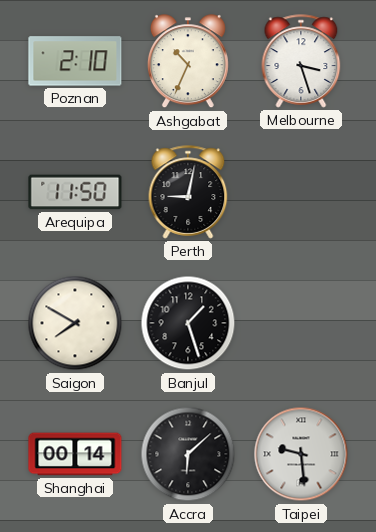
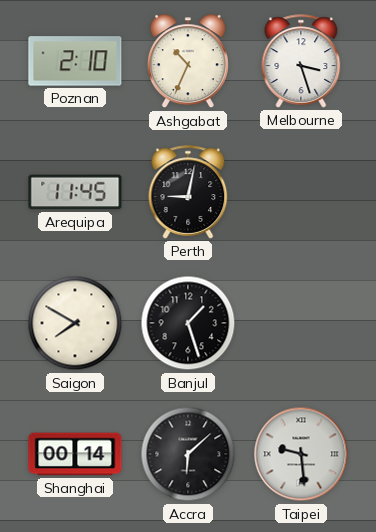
Arequipa: 11:50 -> 11:45 (75, 192)
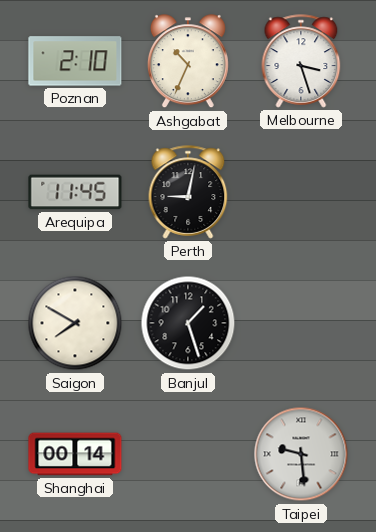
Accra: 6:08 -> none (188, 454)
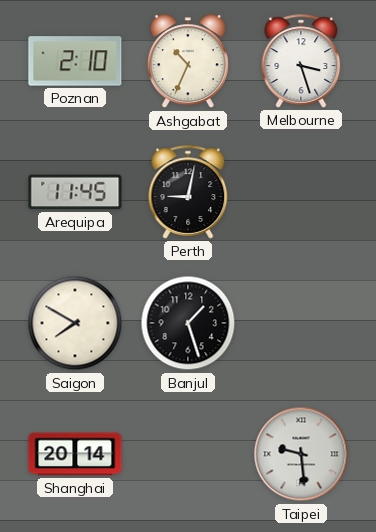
Shanghai: 00:14 -> 20:14 (75, 454)
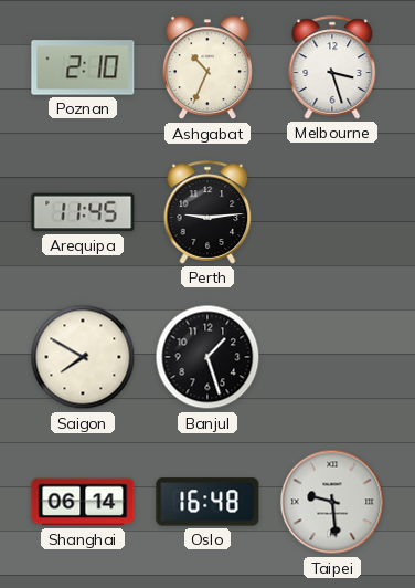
Perth: 9:02 -> 9:14 (208, 212)
Shanghai: 20:14 -> 06:14 (83, 502)
Oslo: none -> 16:48 (208, 502)
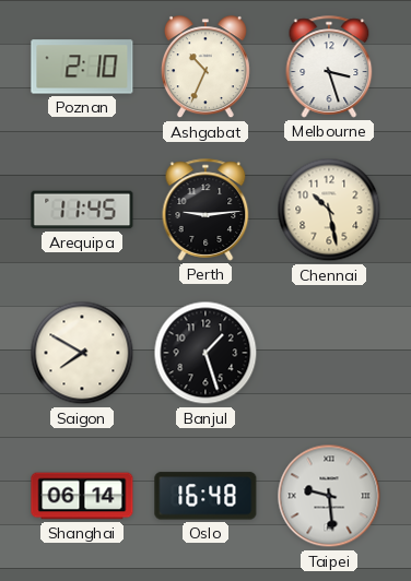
Chennai: none -> 10:28 (329, 210)
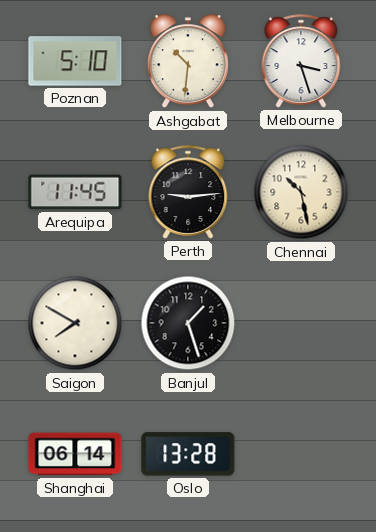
Poznan: 2:10 -> 5:10 (75, 61)
Ashgabat: 10:34 -> 10:31 (188, 62)
Oslo: 16:48 -> 13:28 (188, 454)
Taipei: 9:29 -> none (329, 496)
